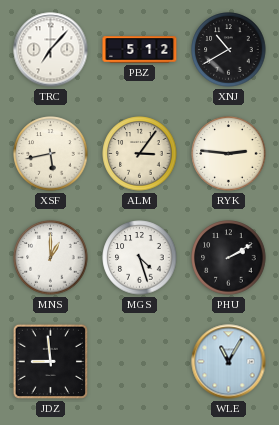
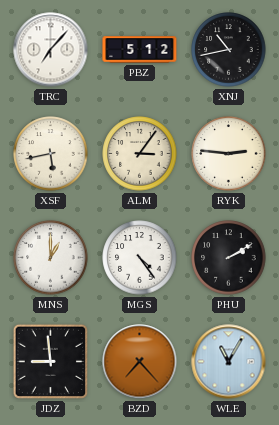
XNJ: 10:40 -> 10:43 (229, 50)
MGS: 4:27 -> 4:24 (140, 258)
BZD: none -> 7:23 (140, 362)
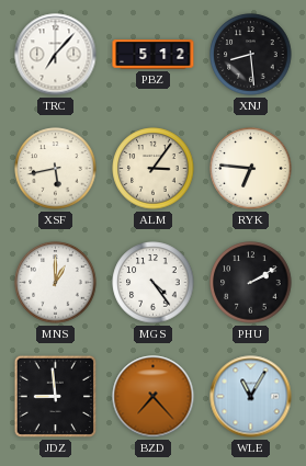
XNJ: 10:43 -> 8:29 (251, 55)
RYK: 2:46 -> 6:46 (251, 169)
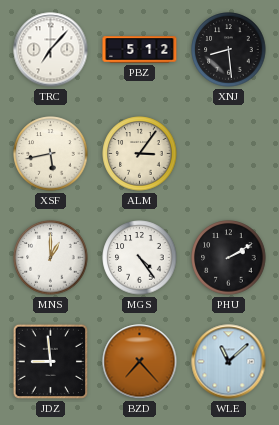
RYK: 6:46 -> none (251, 169)
WLE: 11:05 -> 11:08 (229, 362)
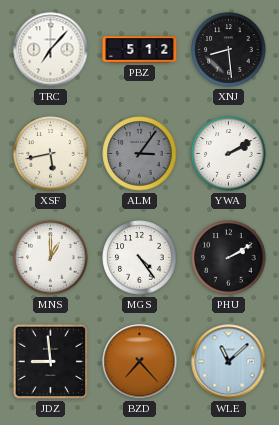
ALM dial: cream -> grey (140, 154)
YWA: none -> 2:10 (229, 154)
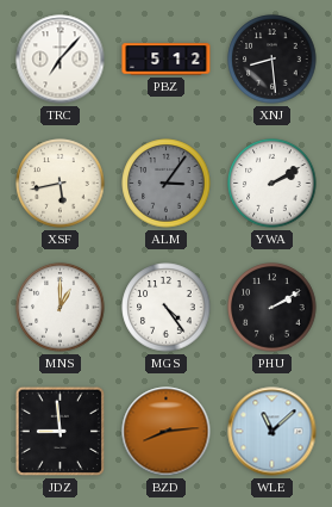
BZD: 7:23 -> 8:14 (167, 432)
